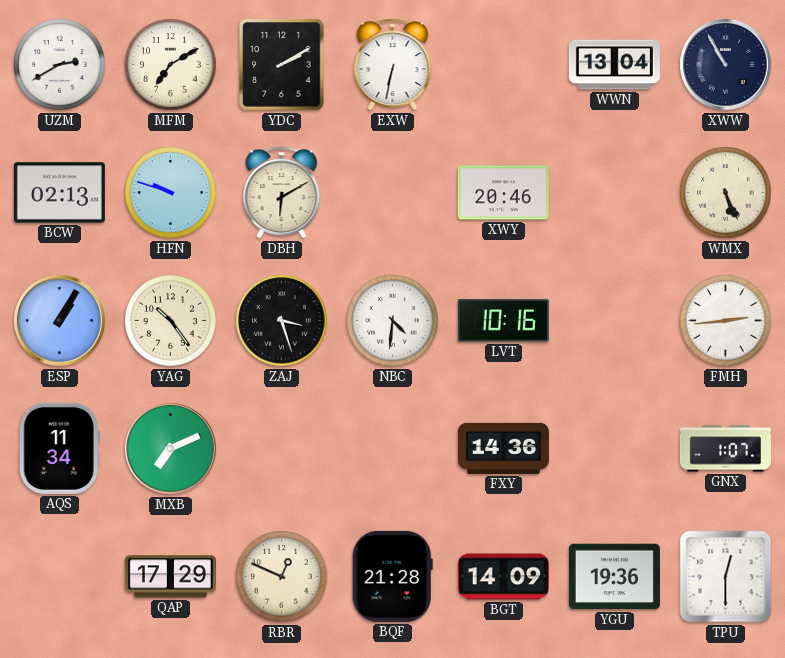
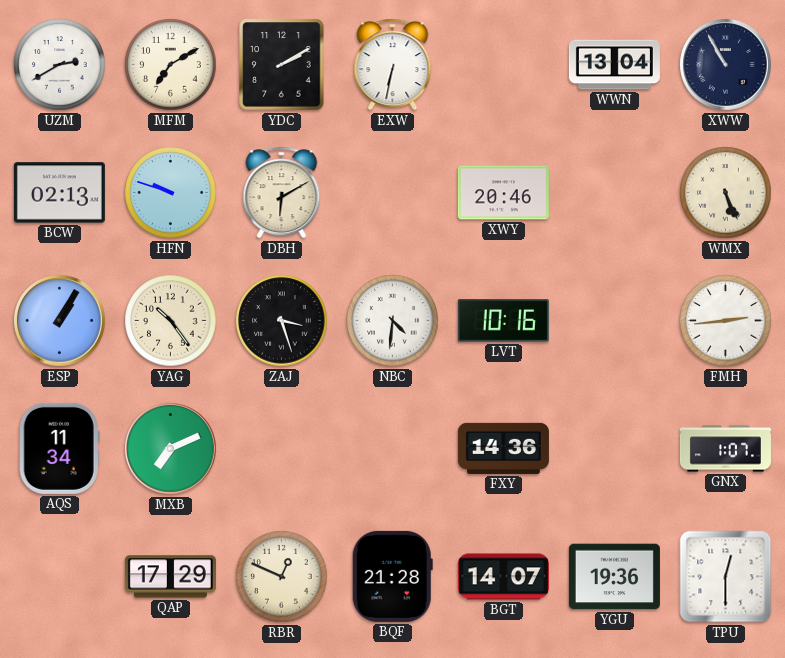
BGT: 14:09 -> 14:07 (503, 577)
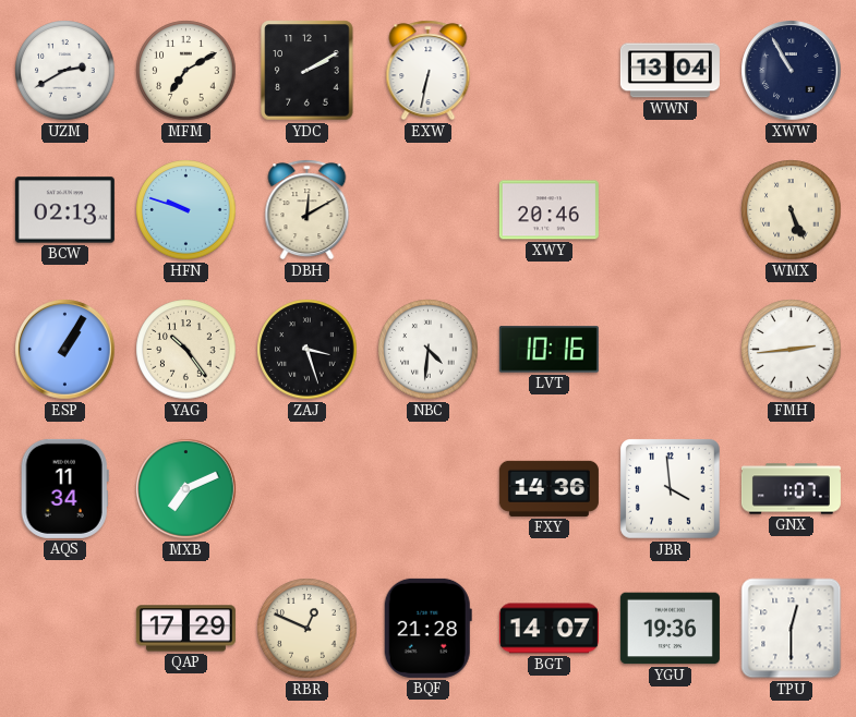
DBH: 6:10 -> 12:10 (308, 210)
JBR: none -> 3:59 (671, 489)
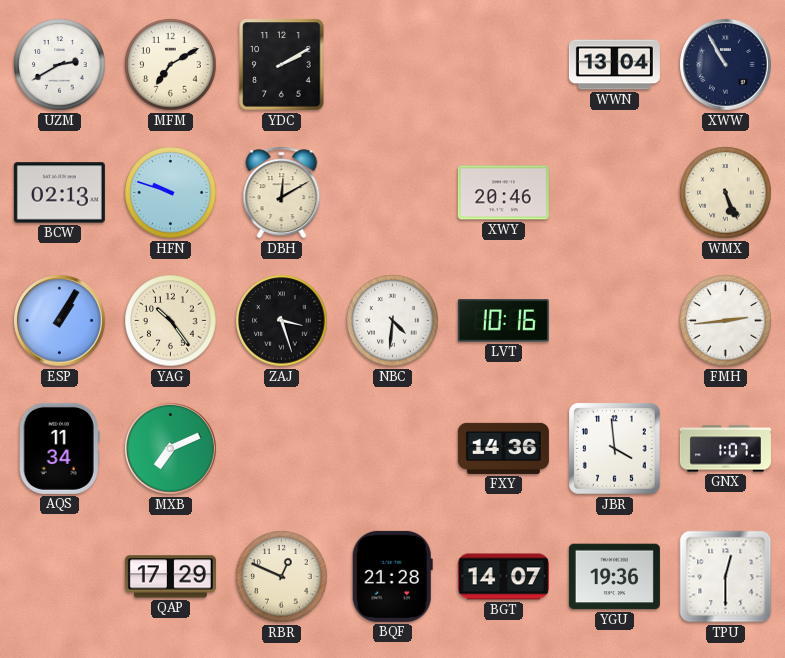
EXW: 6:32 -> none (429, 71)
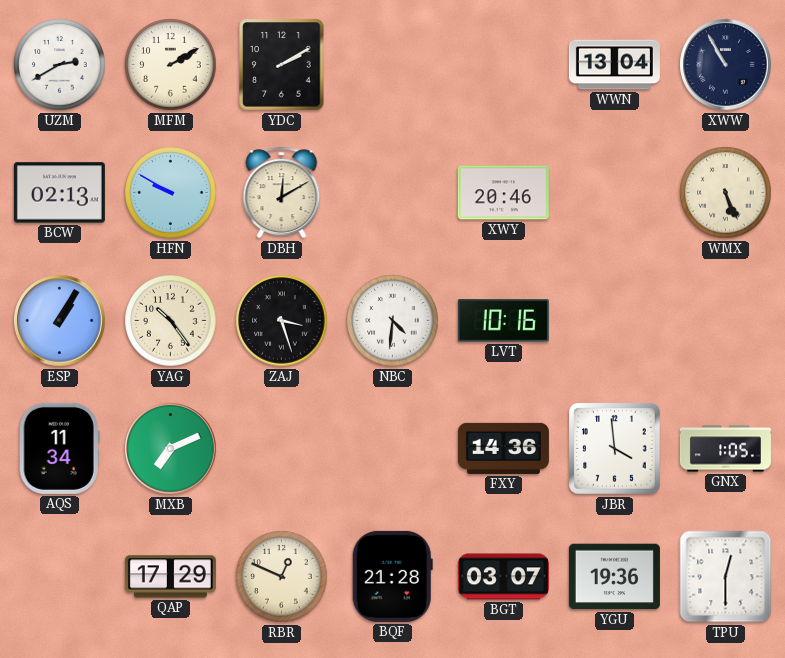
MFM: 7:10 -> 2:10 (171, 65)
HFN: 9:48 -> 9:50 (171, 193)
FMH: 2:44 -> none (726, 321)
GNX: 1:07 -> 1:05 (725, 449)
BGT: 14:07 -> 03:07 (503, 577)
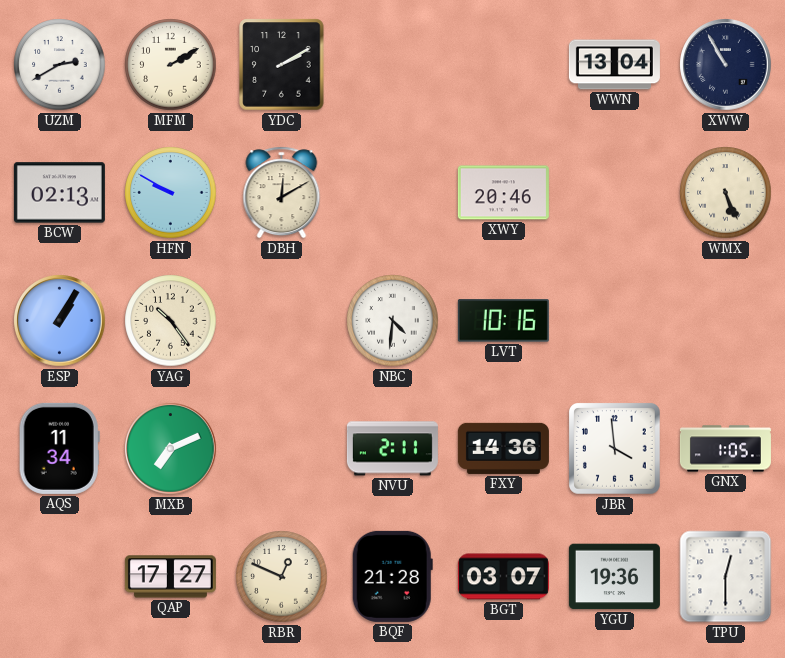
ZAJ: 3:27 -> none (282, 321)
NVU: none -> 2:11 (392, 449)
QAP: 17:29 -> 17:27 (170, 577)
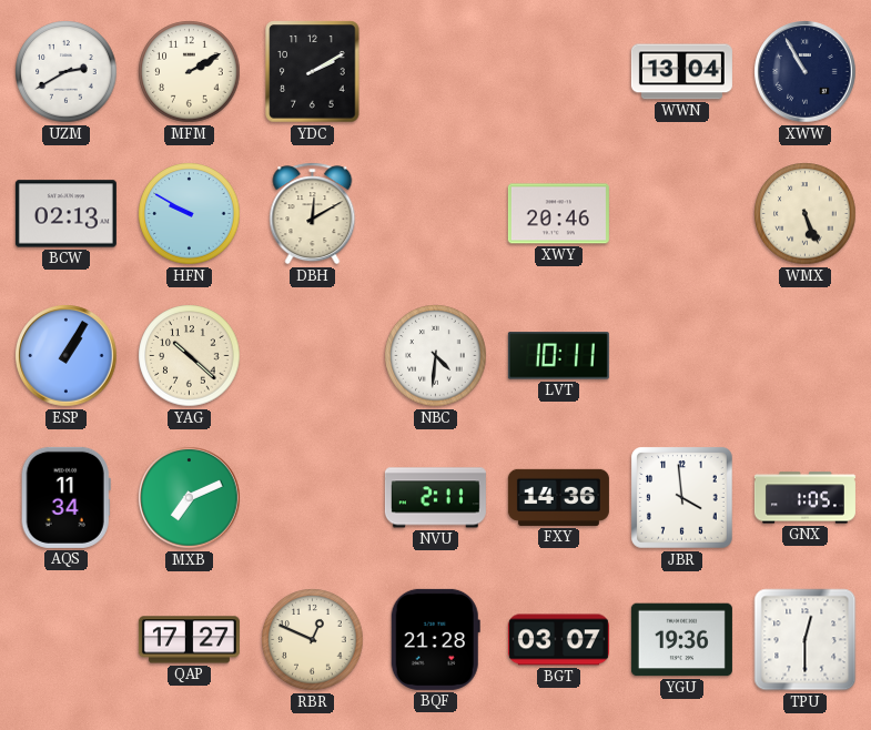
YAG: 10:24 -> 10:22 (190, 356)
LVT: 10:16 -> 10:11 (558, 356)
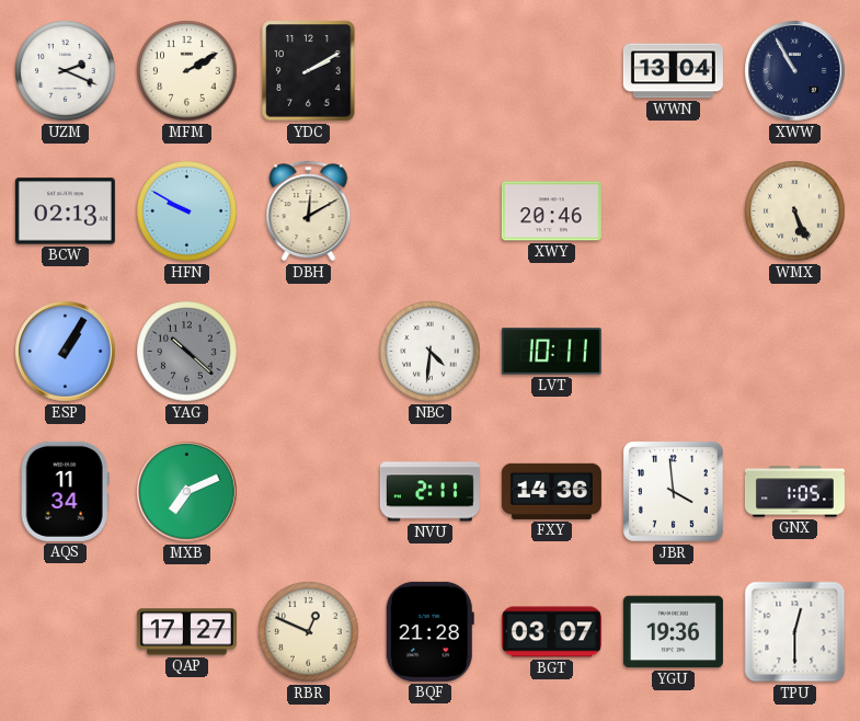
UZM: 2:40 -> 2:19 (66, 71)
YAG dial: cream -> grey (187, 352)
